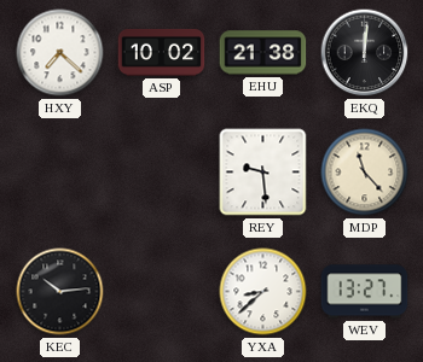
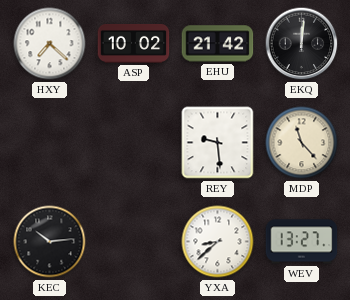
EHU: 21:38 -> 21:42 (218, 44)
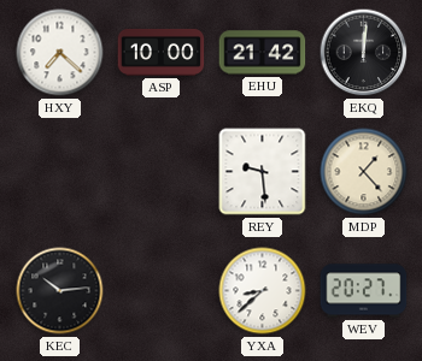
ASP: 10:02 -> 10:00 (162, 52)
MDP: 11:23 -> 1:23 (364, 172)
WEV: 13:27 -> 20:27 (364, 291)
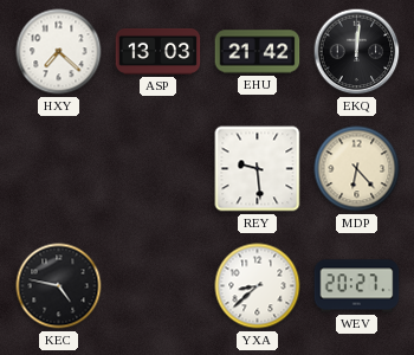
ASP: 10:00 -> 13:03 (159, 51)
MDP: 1:23 -> 6:23 (357, 169)
KEC: 10:14 -> 4:47 (59, 286)
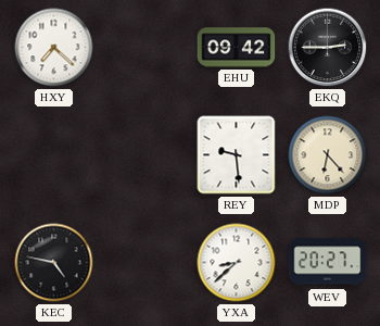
ASP: 13:03 -> none (159, 51)
EHU: 21:42 -> 09:42 (237, 48)
EKQ: 12:01 -> 2:45 (328, 48)
